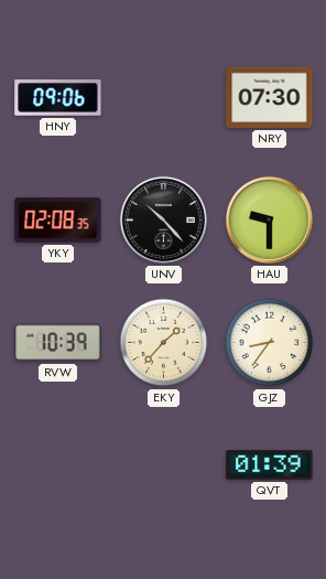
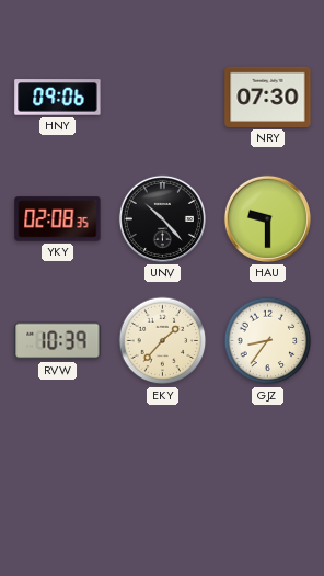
QVT: 01:39 -> none (270, 465)
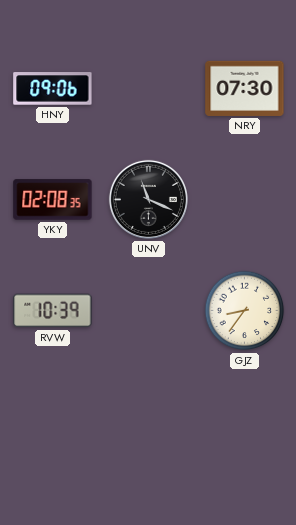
UNV: 10:23 -> 11:19 (148, 199)
HAU: 9:30 -> none (267, 218)
EKY: 1:37 -> none (163, 341)
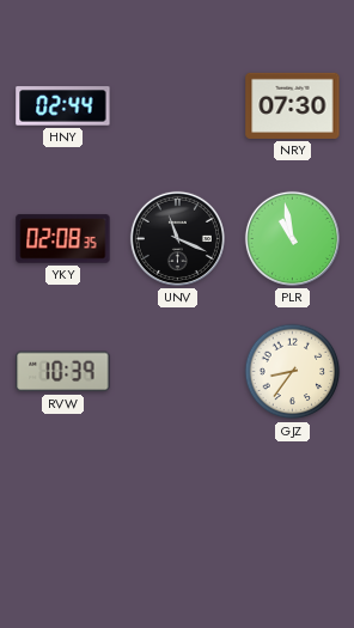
HNY: 09:06 -> 02:44 (63, 106)
PLR: none -> 10:58 (292, 238)
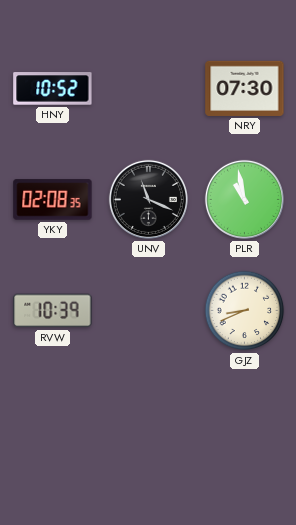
HNY: 02:44 -> 10:52 (53, 89)
GJZ: 8:36 -> 8:41 (245, 311)
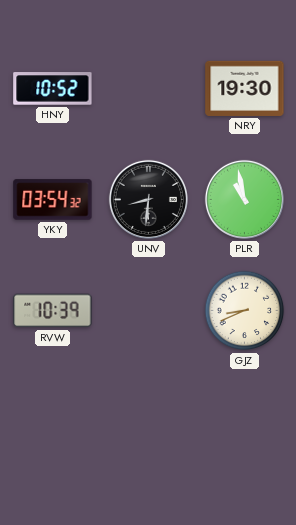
NRY: 07:30 -> 19:30 (245, 88)
YKY: 02:08 -> 03:54 (53, 200)
UNV: 11:19 -> 8:31 (148, 199)
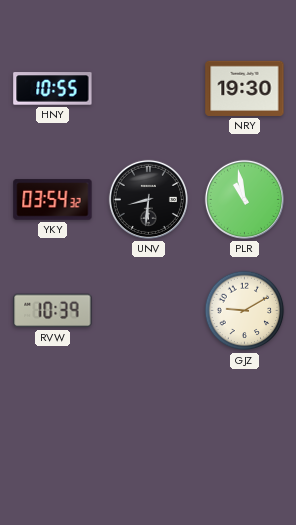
HNY: 10:52 -> 10:55 (53, 89)
GJZ: 8:41 -> 9:10 (245, 311)
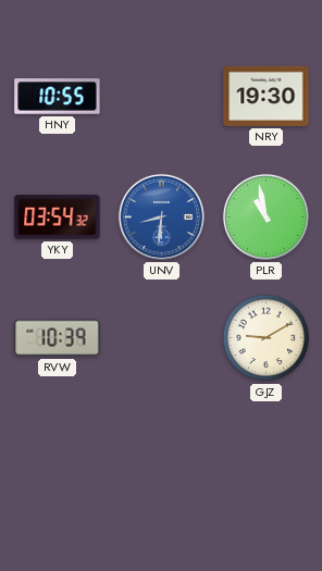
UNV dial: black -> blue (161, 216)
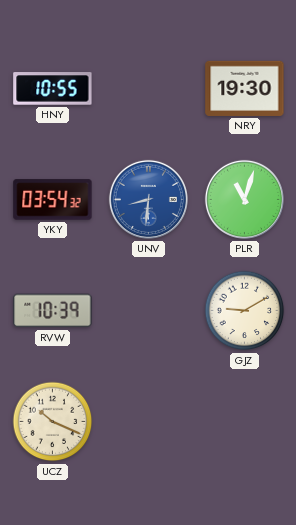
PLR: 10:58 -> 11:03 (244, 199)
UCZ: none -> 10:19 (53, 422)
